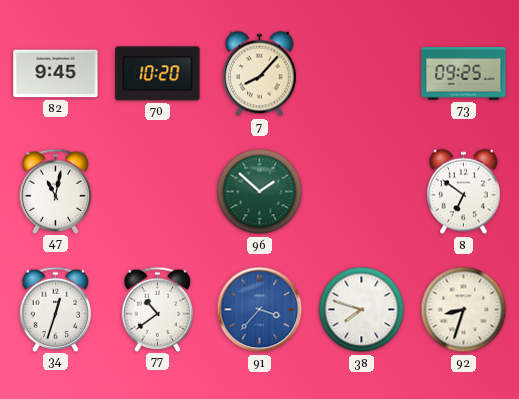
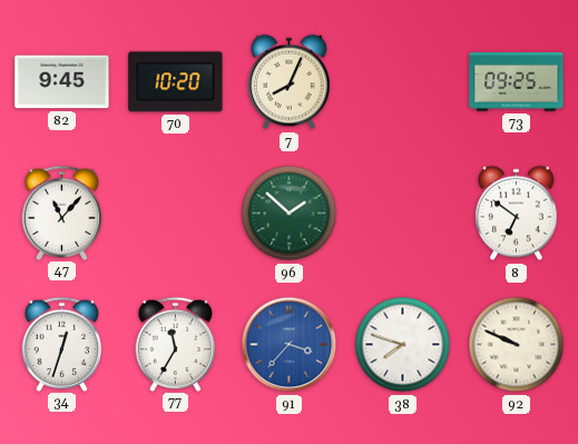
7: 8:07 -> 8:04 (290, 82)
47: 11:02 -> 11:07 (62, 213)
77: 10:39 -> 11:35 (176, 344)
92: 8:33 -> 9:49 (517, 345)
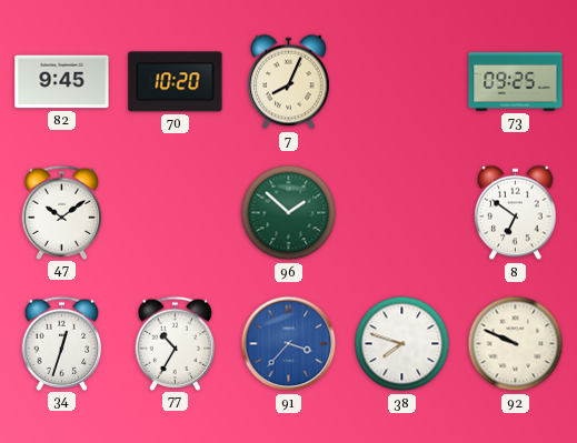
47: 11:07 -> 10:09 (62, 212)
77: 11:35 -> 10:35 (176, 343)
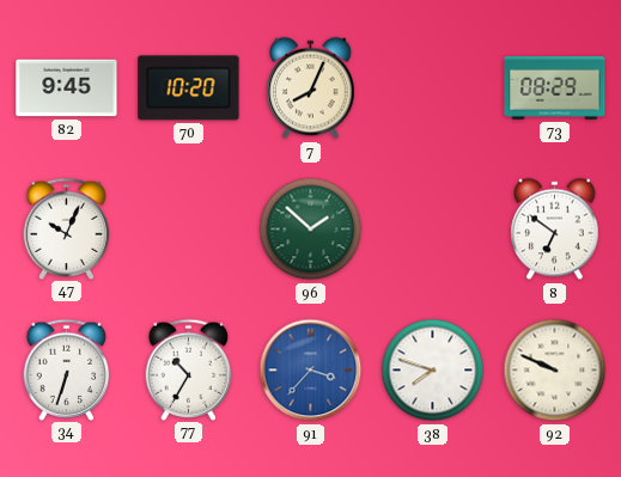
73: 09:25 -> 08:29 (555, 88)
47: 10:09 -> 10:04 (67, 228)
34: 12:33 -> 6:33 (67, 369)
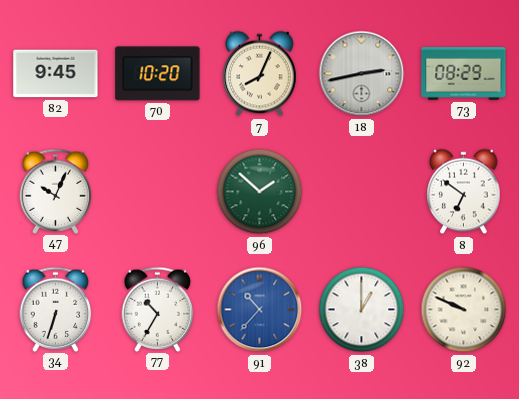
18: none -> 2:43 (362, 74)
91: 3:37 -> 10:37 (260, 310)
38: 7:48 -> 1:00 (362, 310)
